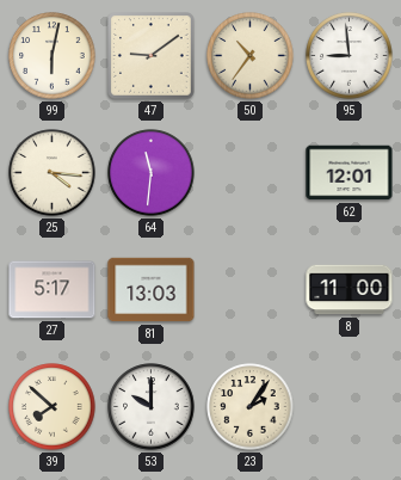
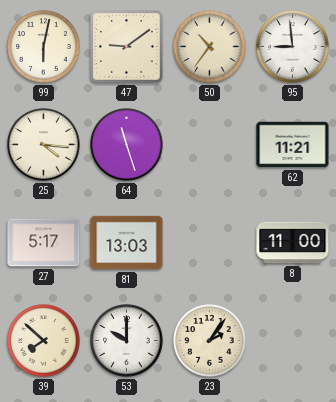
64: 11:31 -> 11:27 (127, 145)
62: 12:01 -> 11:21 (293, 145)
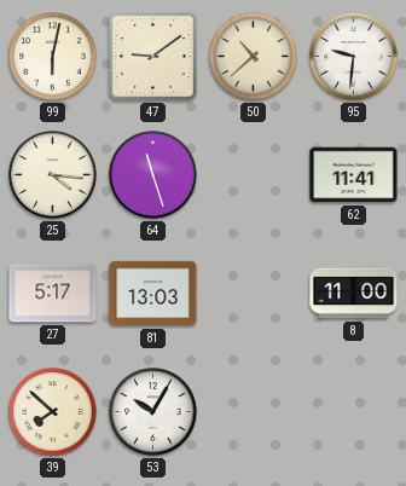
50: 10:36 -> 10:38 (254, 57)
95: 8:59 -> 9:31 (354, 57)
62: 11:21 -> 11:41 (354, 175)
53: 10:00 -> 10:05 (153, 412)
23: 2:06 -> none (210, 341)
